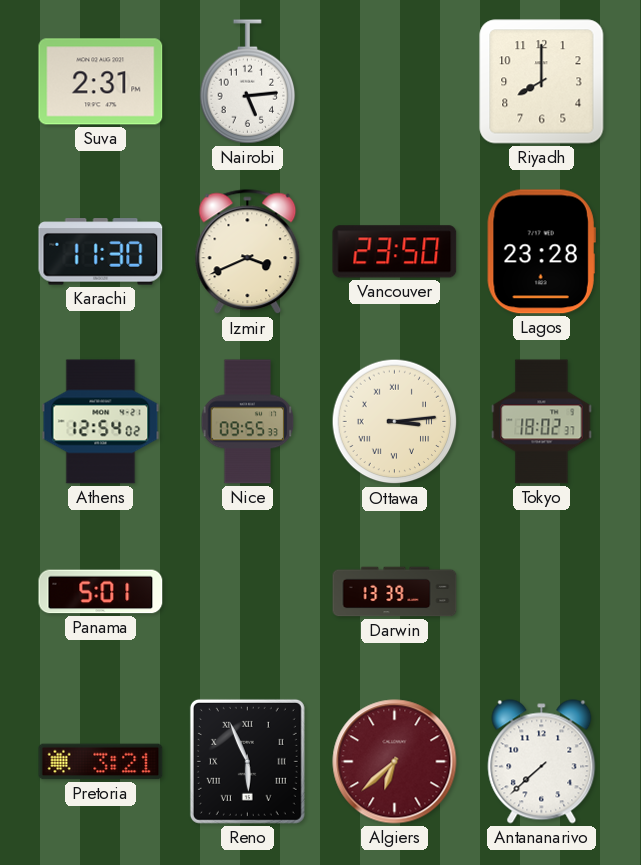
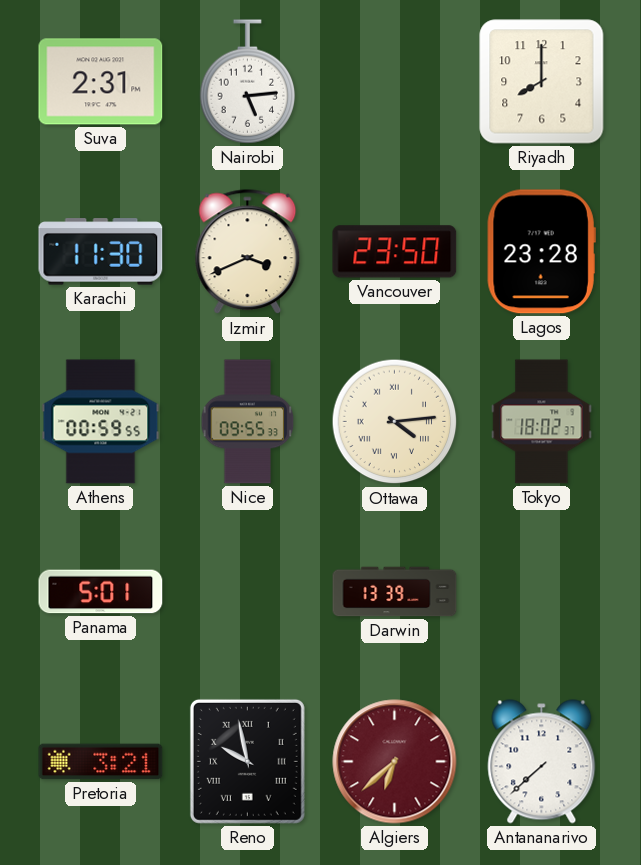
Athens: 12:54 -> 00:59 (101, 422)
Ottawa: 3:14 -> 4:14 (395, 422)
Reno: 5:56 -> 9:58 (247, 761)
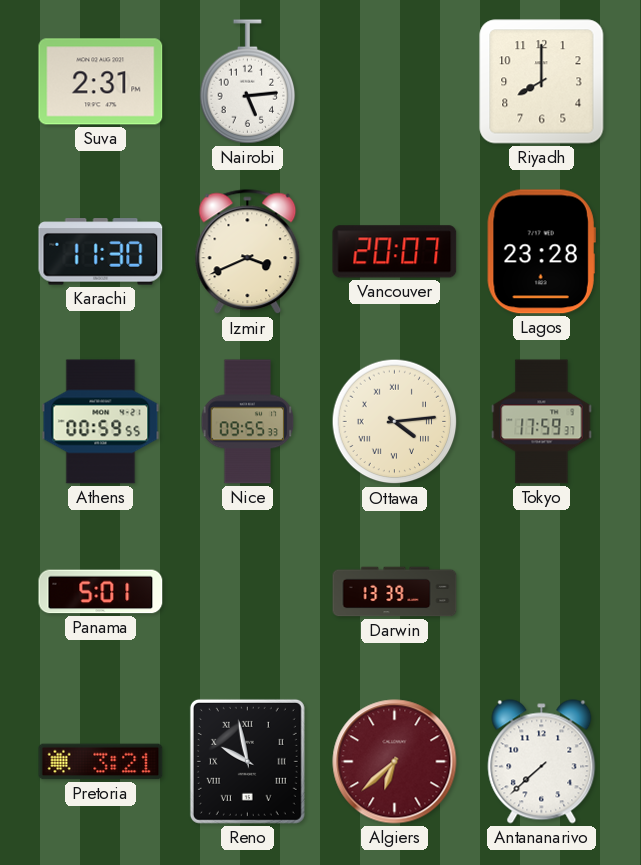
Vancouver: 23:50 -> 20:07 (395, 252)
Tokyo: 18:02 -> 17:59 (542, 422)
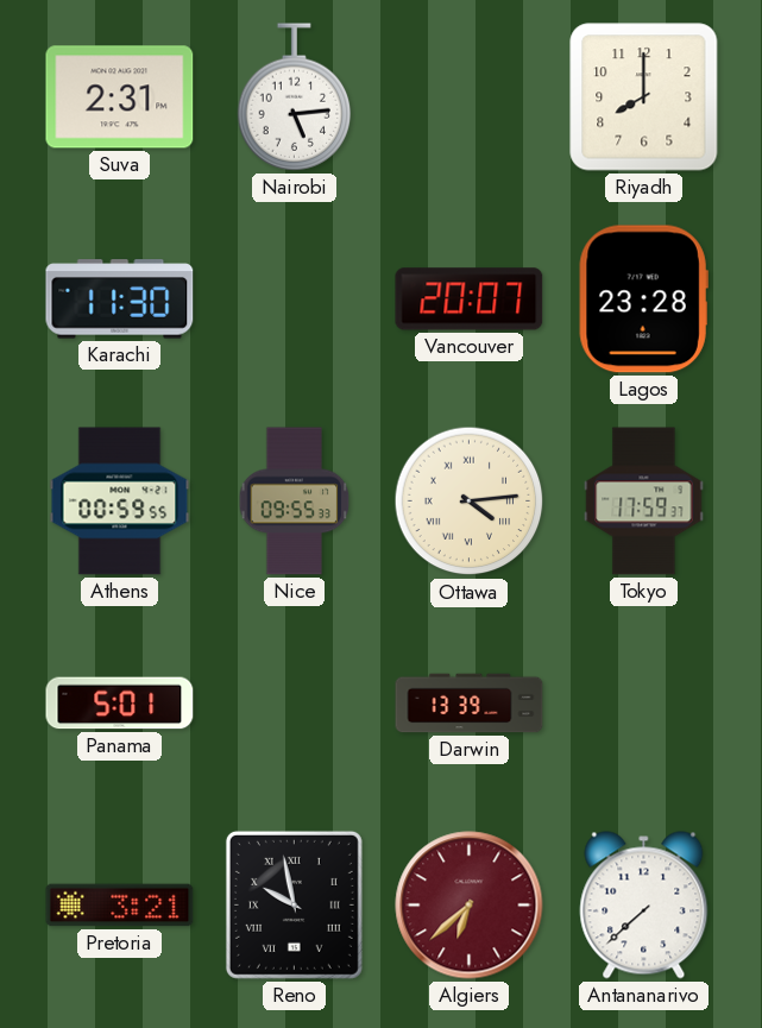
Izmir: 3:41 -> none (248, 252)
